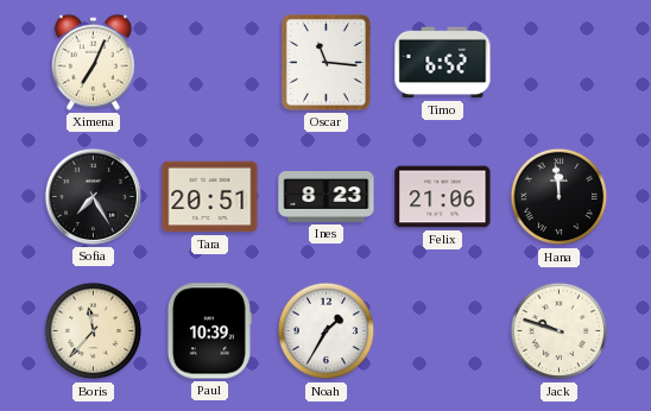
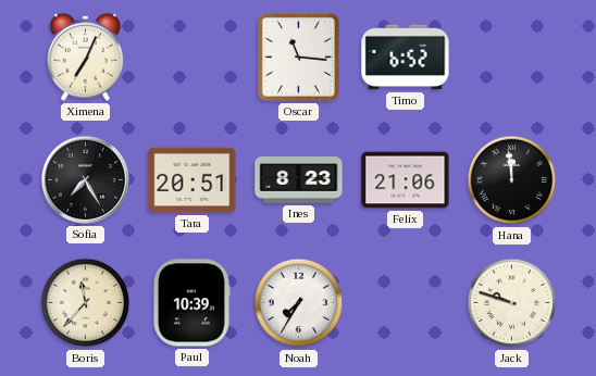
Noah: 1:35 -> 7:35 (299, 303)
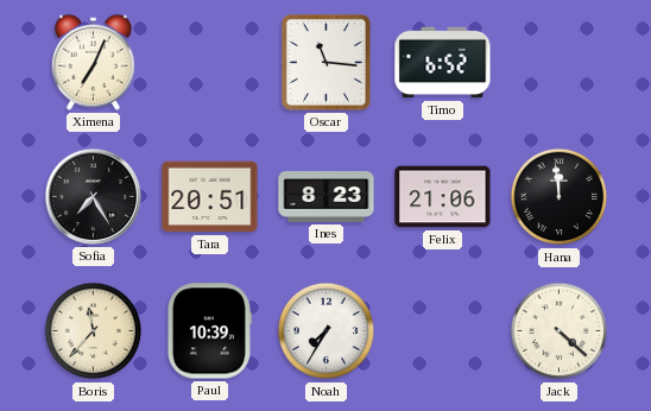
Jack: 9:48 -> 4:22 (560, 331)
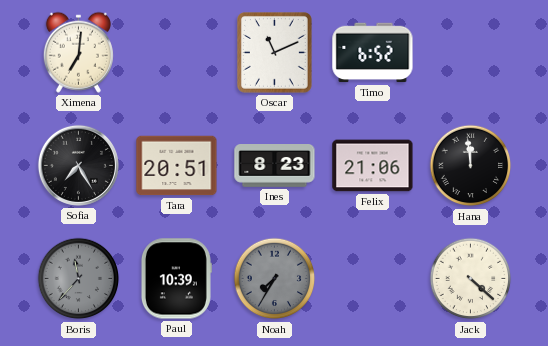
Ximena: 7:04 -> 7:01 (78, 52)
Oscar: 11:16 -> 11:11 (274, 53)
Boris dial: cream -> grey (79, 279)
Noah dial: white -> grey (275, 279)
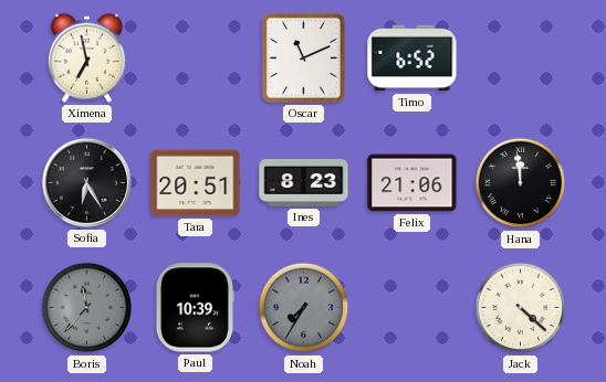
Ximena: 7:01 -> 6:58 (86, 57)
Sofia: 7:25 -> 6:25 (86, 182)
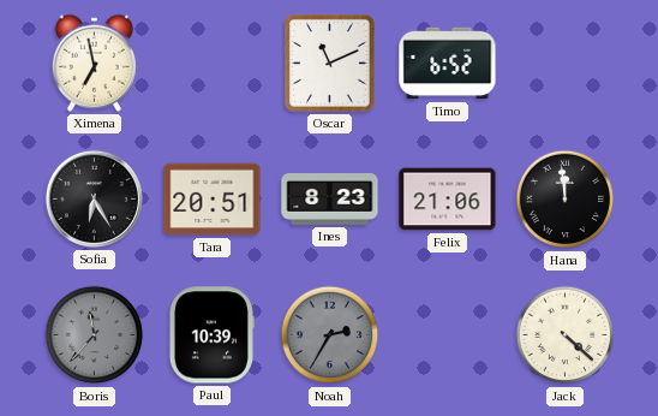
Noah: 7:35 -> 2:35 (330, 335)
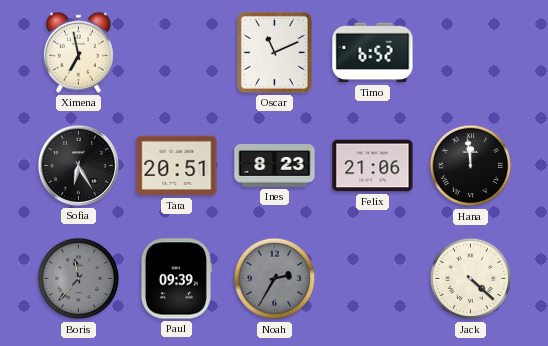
Paul: 10:39 -> 09:39 (176, 279)
